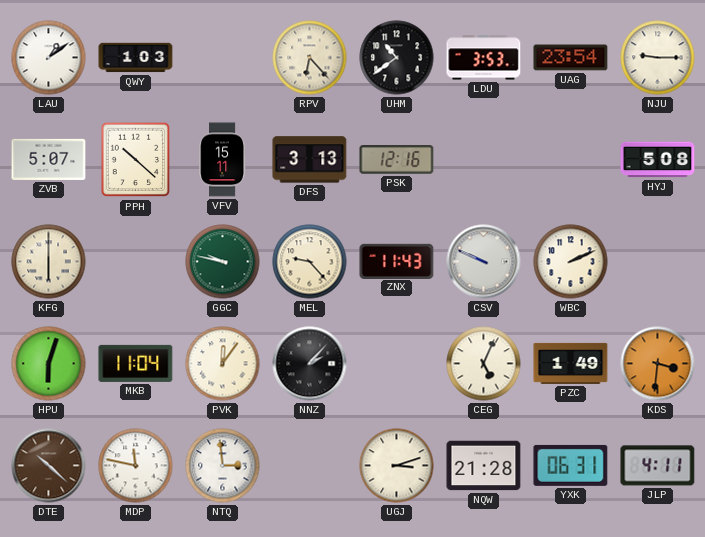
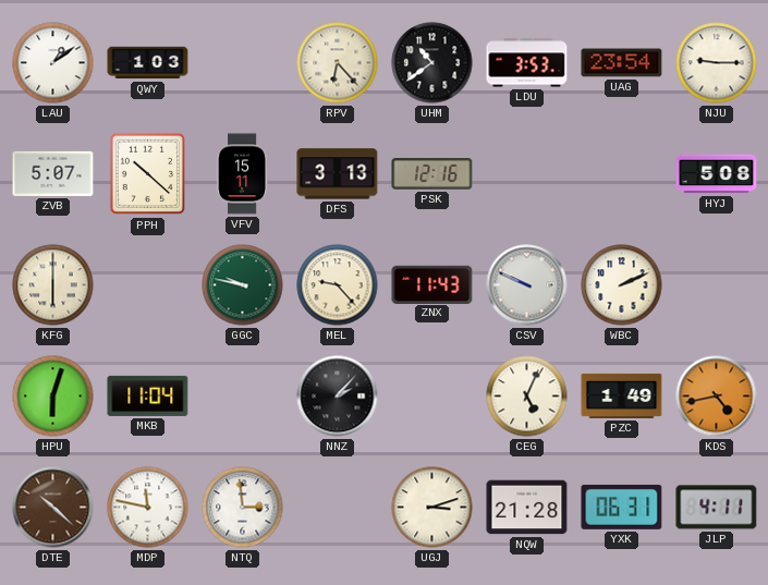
PVK: 12:06 -> none (223, 364)
KDS: 3:31 -> 4:43 (717, 397)
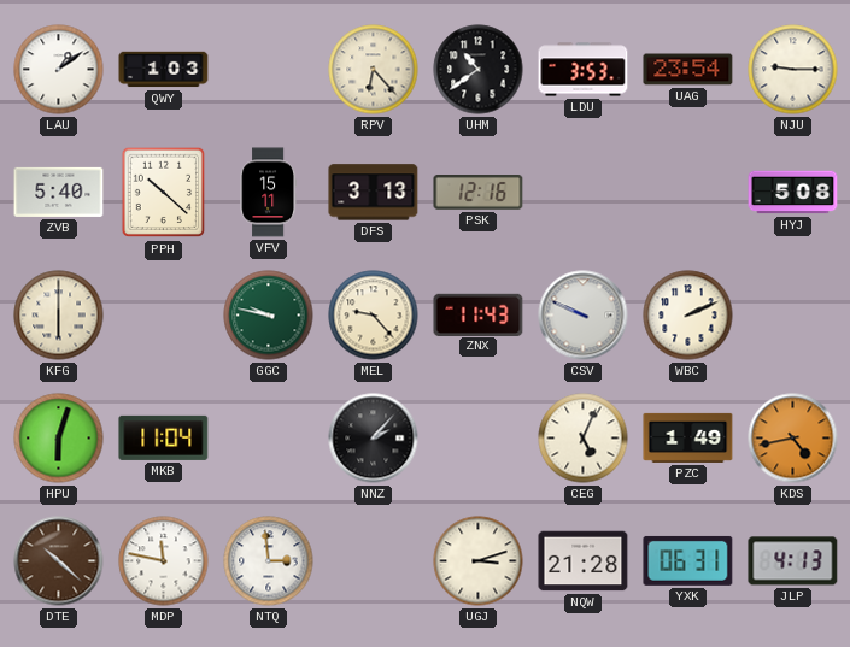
ZVB: 5:07 -> 5:40 (59, 192)
JLP: 4:11 -> 4:13 (793, 561)
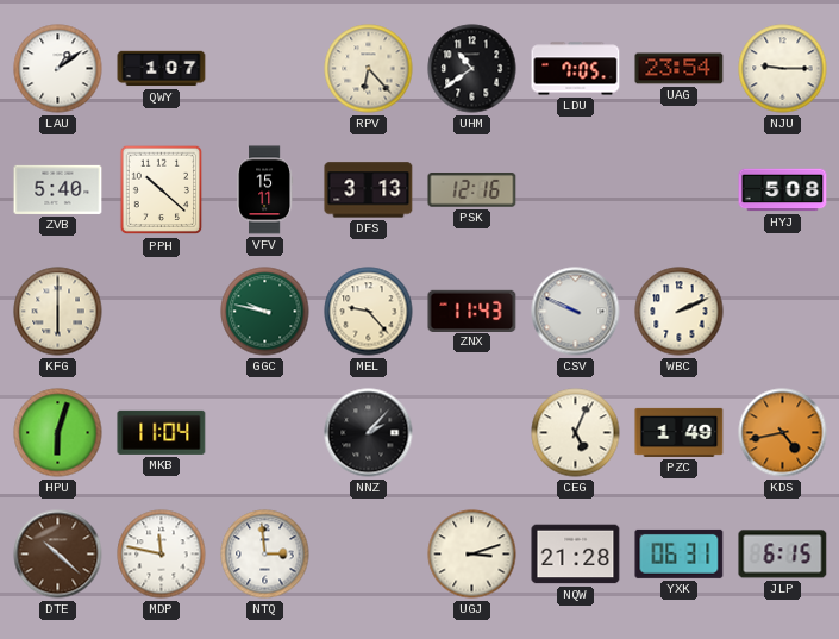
QWY: 1:03 -> 1:07 (162, 69)
LDU: 3:53 -> 7:05 (576, 69)
JLP: 4:13 -> 6:15 (783, 555)
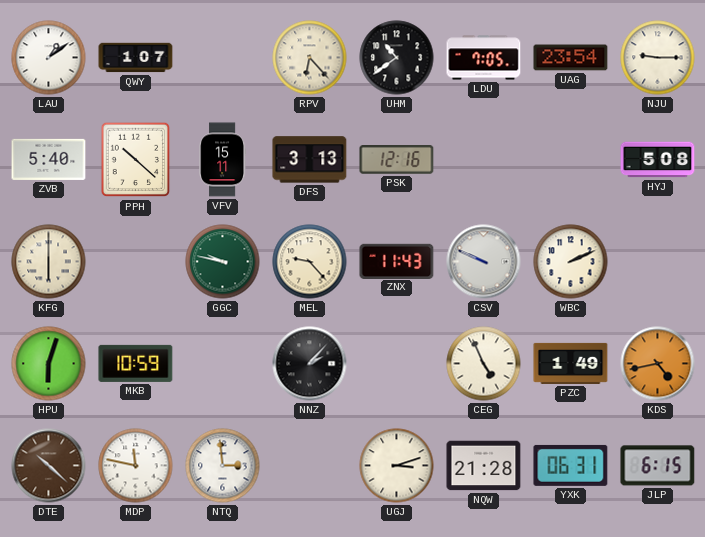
MKB: 11:04 -> 10:59 (136, 363)
CEG: 5:04 -> 4:56 (484, 364)
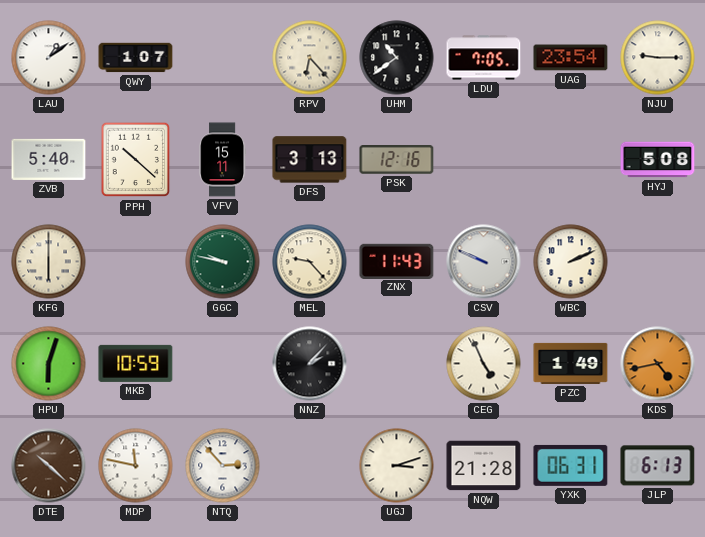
NTQ: 2:59 -> 2:53 (223, 466)
JLP: 6:15 -> 6:13 (658, 466)
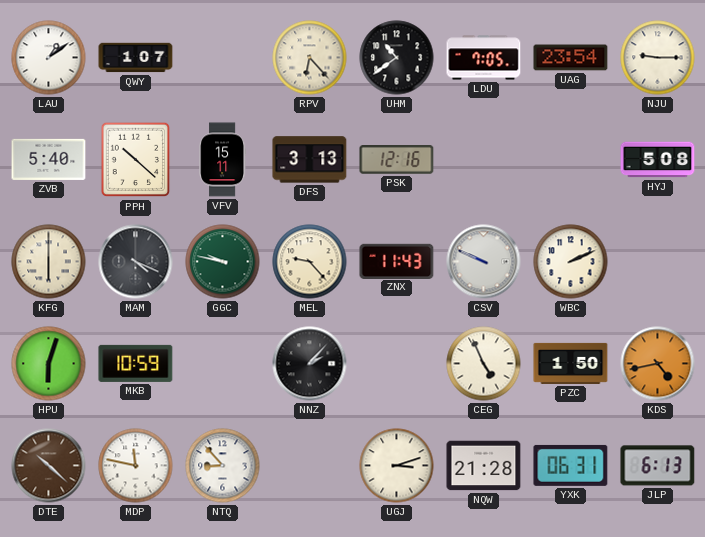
MAM: none -> 4:19 (136, 262)
PZC: 1:49 -> 1:50 (571, 363)
NTQ: 2:53 -> 8:53 (223, 466)
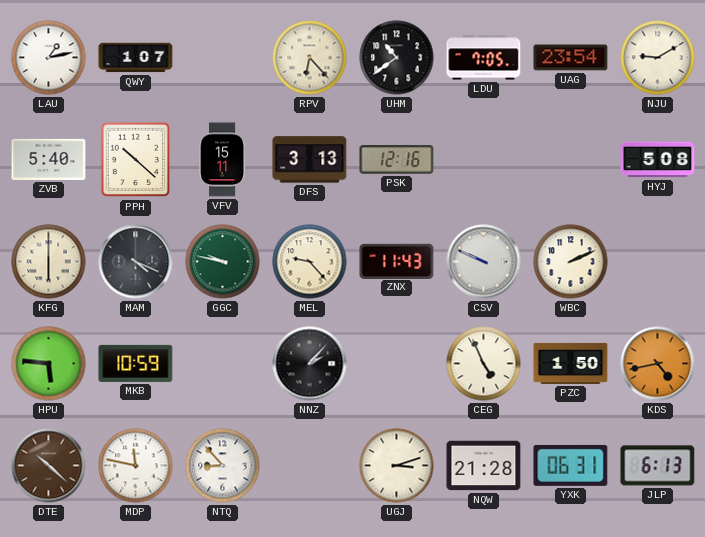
LAU: 1:09 -> 1:13 (49, 58)
NJU: 9:15 -> 9:10 (658, 58)
HPU: 6:03 -> 5:46 (49, 364)
